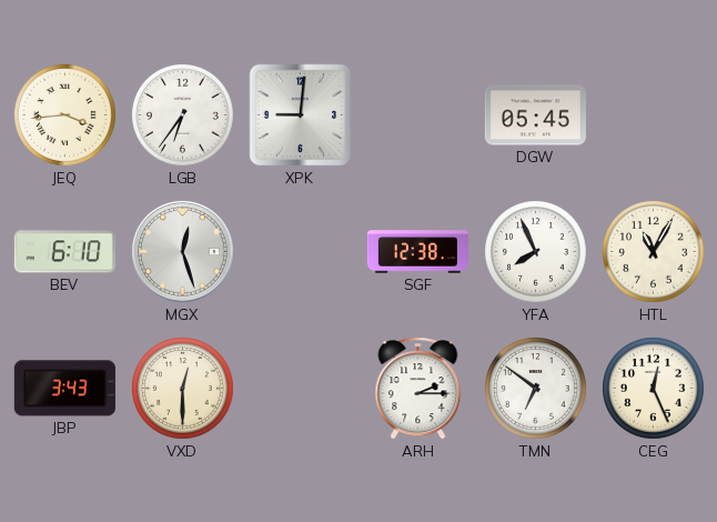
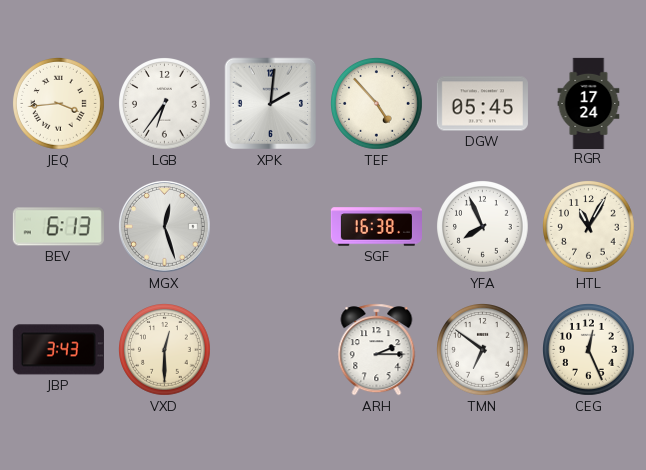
XPK: 9:01 -> 2:01 (271, 104)
TEF: none -> 4:53 (377, 104)
RGR: none -> 17:24 (589, 103)
BEV: 6:10 -> 6:13 (58, 227)
SGF: 12:38 -> 16:38 (376, 227)
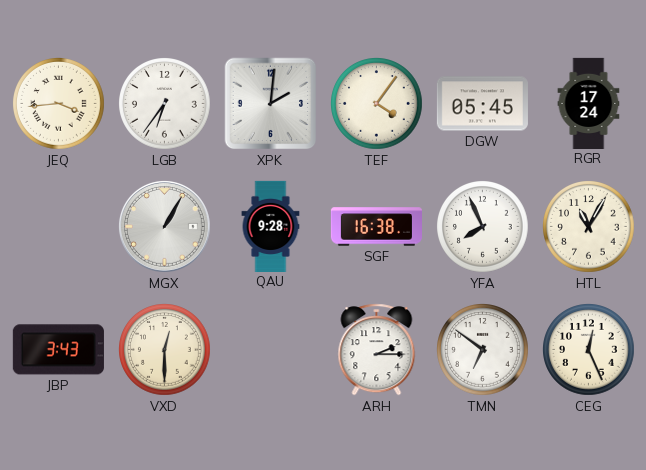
TEF: 4:53 -> 4:06 (377, 104)
BEV: 6:13 -> none (58, 227)
MGX: 12:27 -> 1:05 (164, 226)
QAU: none -> 9:28 (271, 226)
